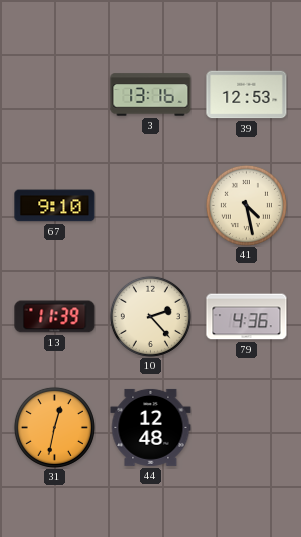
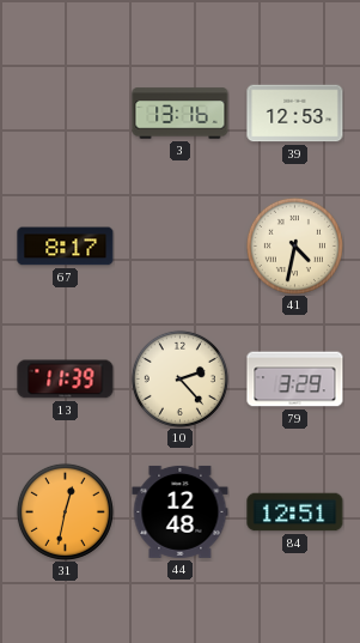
67: 9:10 -> 8:17 (66, 247)
41: 4:28 -> 4:32 (294, 245)
79: 4:36 -> 3:29 (295, 380)
84: none -> 12:51 (295, 512)
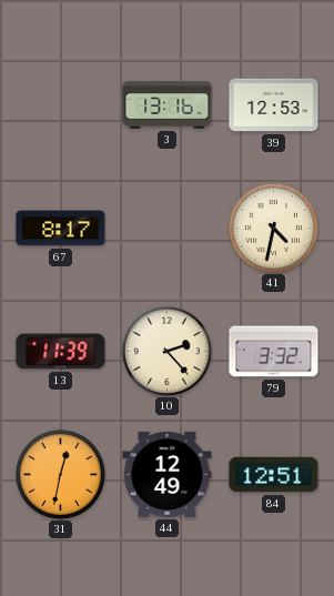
79: 3:29 -> 3:32 (274, 352)
44: 12:48 -> 12:49 (168, 474)
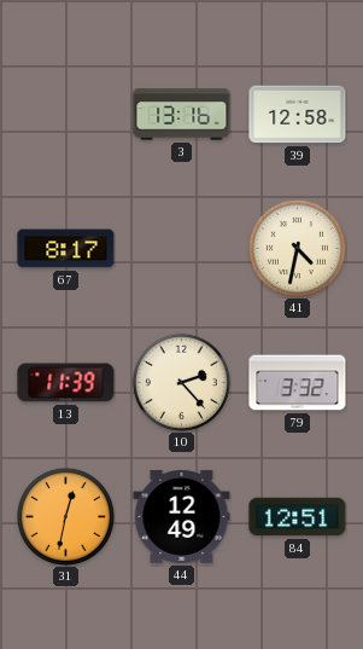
39: 12:53 -> 12:58 (298, 115)
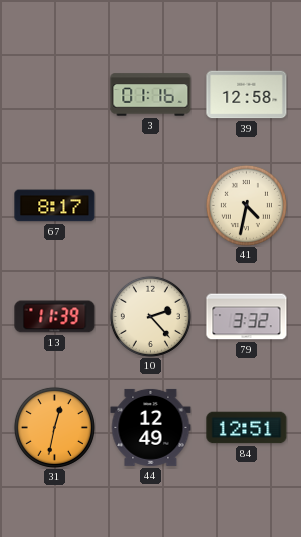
3: 13:16 -> 01:16 (151, 95)
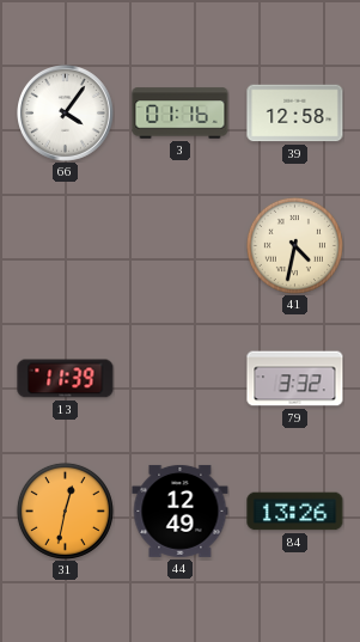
66: none -> 4:06 (66, 114)
67: 8:17 -> none (55, 206)
10: 2:23 -> none (150, 316)
84: 12:51 -> 13:26 (295, 512)
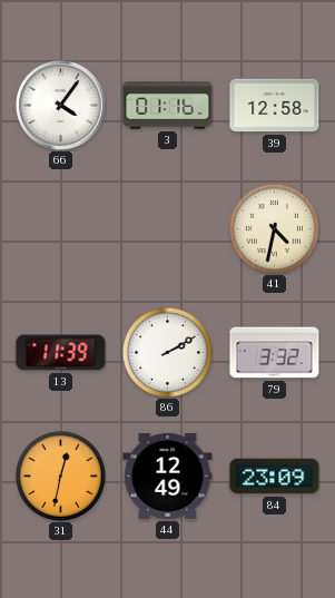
86: none -> 2:10 (167, 352)
84: 13:26 -> 23:09 (275, 477)
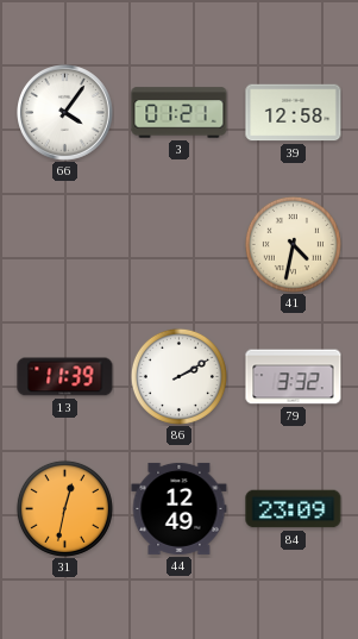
3: 01:16 -> 01:21 (180, 113)
